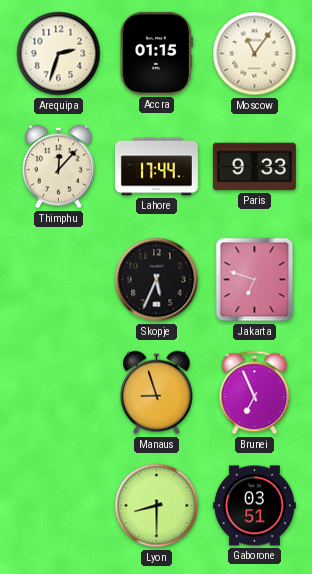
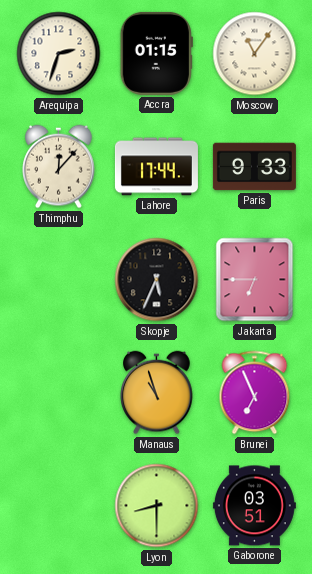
Jakarta: 6:48 -> 6:45 (255, 280)
Manaus: 8:57 -> 10:57 (157, 393)
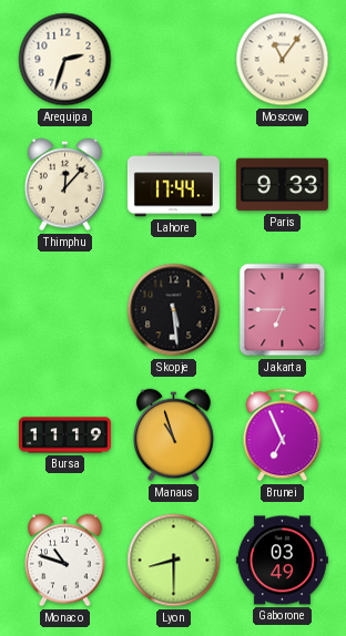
Accra: 01:15 -> none (156, 53)
Skopje: 5:34 -> 5:29 (174, 310)
Bursa: none -> 11:19 (64, 435)
Monaco: none -> 10:48 (65, 561)
Gaborone: 03:51 -> 03:49 (282, 561)
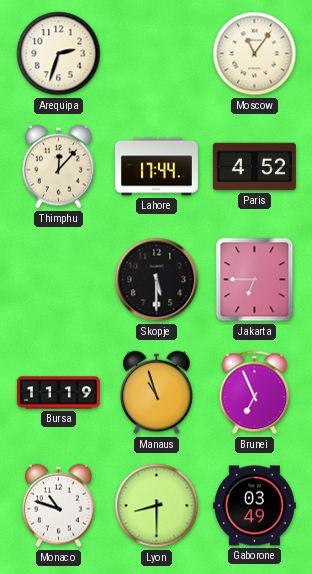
Paris: 9:33 -> 4:52 (254, 167)
Skopje: 5:29 -> 5:30 (157, 280)
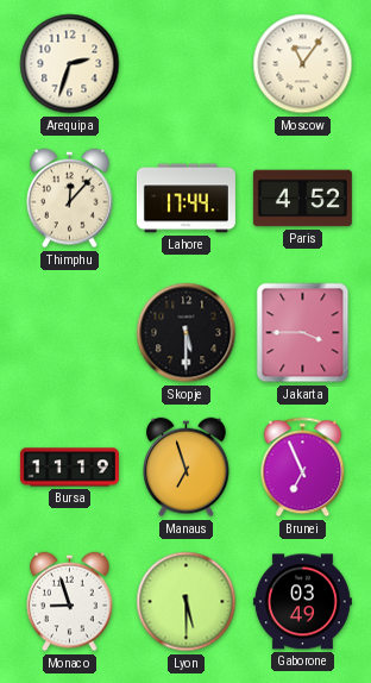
Jakarta: 6:45 -> 3:45 (303, 333)
Manaus: 10:57 -> 6:57 (187, 468)
Monaco: 10:48 -> 8:57 (70, 602)
Lyon: 8:30 -> 5:30 (187, 602)
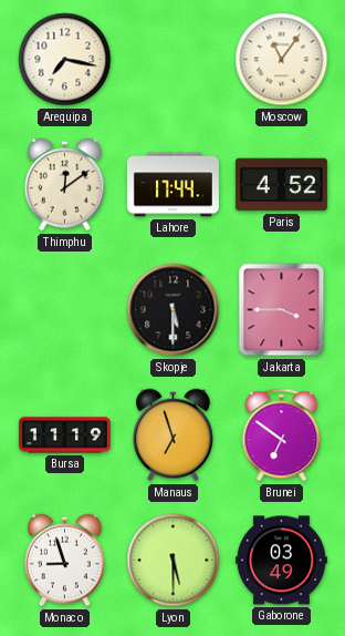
Arequipa: 2:33 -> 7:17 (65, 60)
Thimphu: 12:07 -> 12:09 (65, 185)
Brunei: 6:56 -> 6:51 (282, 435)
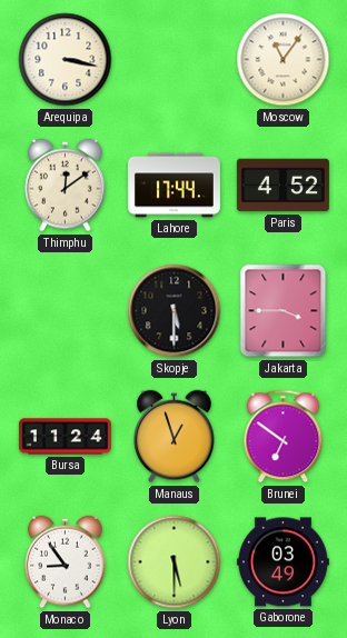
Arequipa: 7:17 -> 3:17 (66, 60)
Bursa: 11:19 -> 11:24 (65, 437)
Manaus: 6:57 -> 12:57 (175, 437)
Monaco: 8:57 -> 8:54 (66, 562)
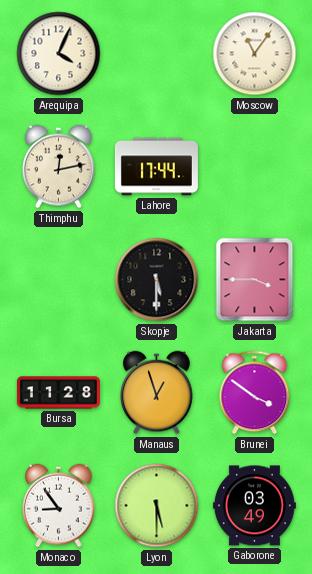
Arequipa: 3:17 -> 4:04 (59, 54)
Thimphu: 12:09 -> 12:13 (59, 167)
Paris: 4:52 -> none (282, 186)
Bursa: 11:24 -> 11:28 (58, 393)
Brunei: 6:51 -> 3:51 (255, 393)
